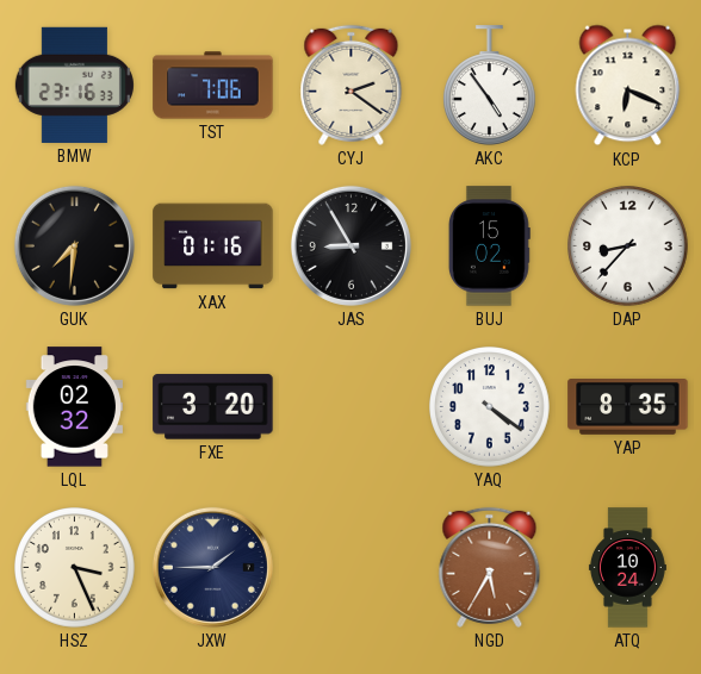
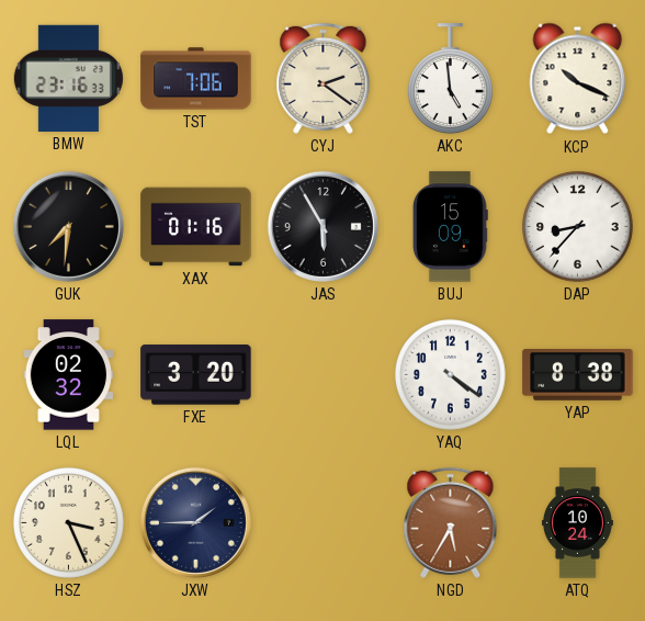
AKC: 4:54 -> 4:59 (450, 79)
KCP: 6:19 -> 10:19 (578, 79)
JAS: 8:55 -> 5:55 (322, 226)
BUJ: 15:02 -> 15:09 (450, 227)
YAP: 8:35 -> 8:38 (578, 375)
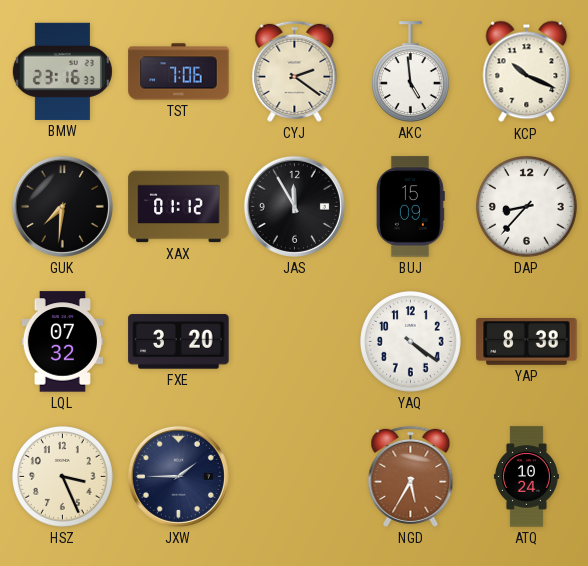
XAX: 01:16 -> 01:12 (179, 207)
JAS: 5:55 -> 11:55 (294, 206)
LQL: 02:32 -> 07:32 (63, 342)
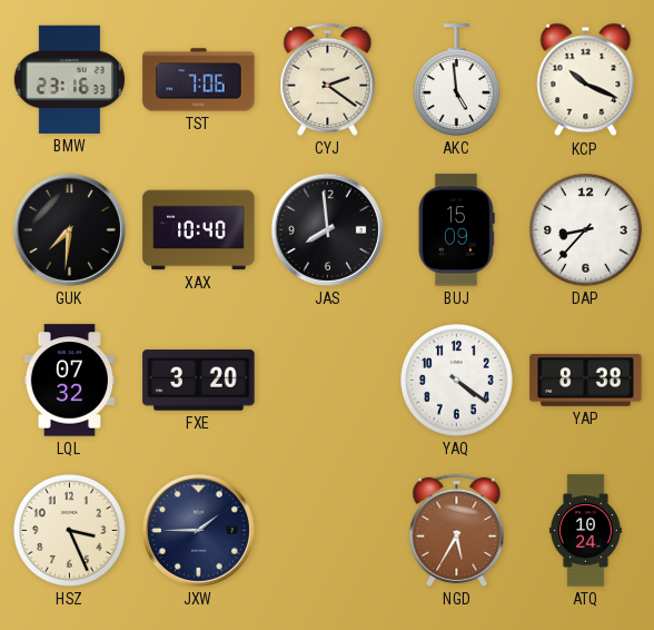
XAX: 01:12 -> 10:40 (199, 230)
JAS: 11:55 -> 7:59 (327, 229)
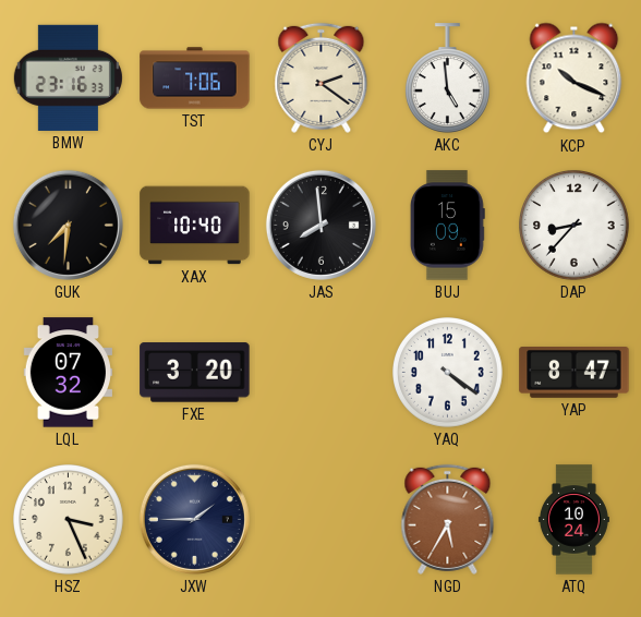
YAP: 8:38 -> 8:47 (575, 373)
